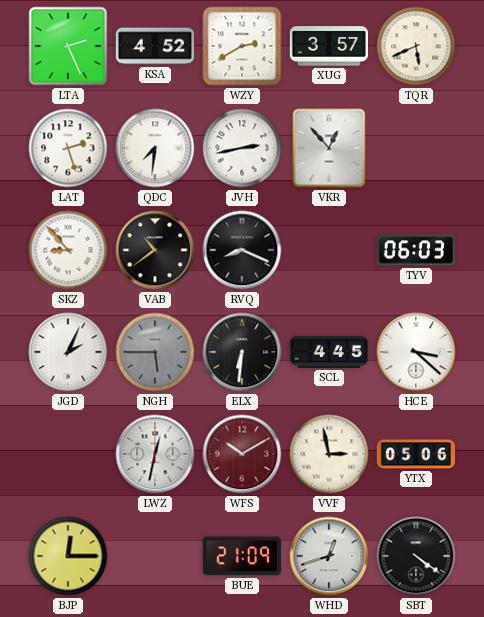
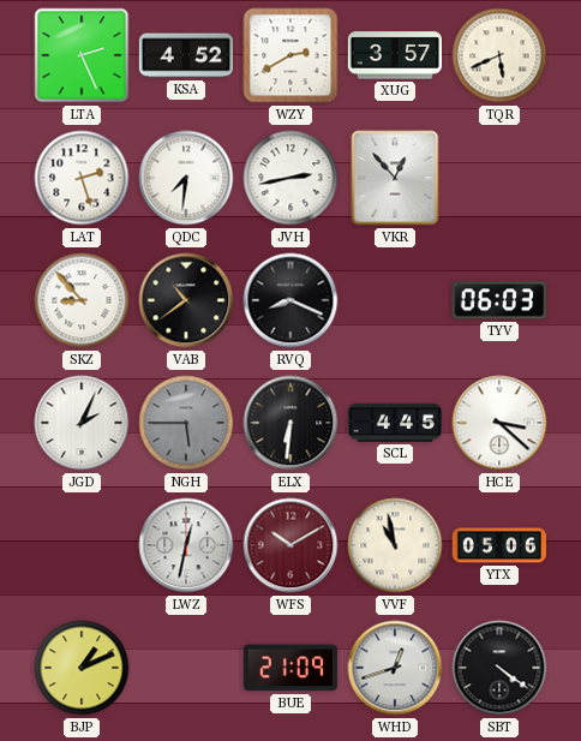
VVF: 2:58 -> 10:58 (395, 545)
BJP: 12:15 -> 1:11 (82, 668)
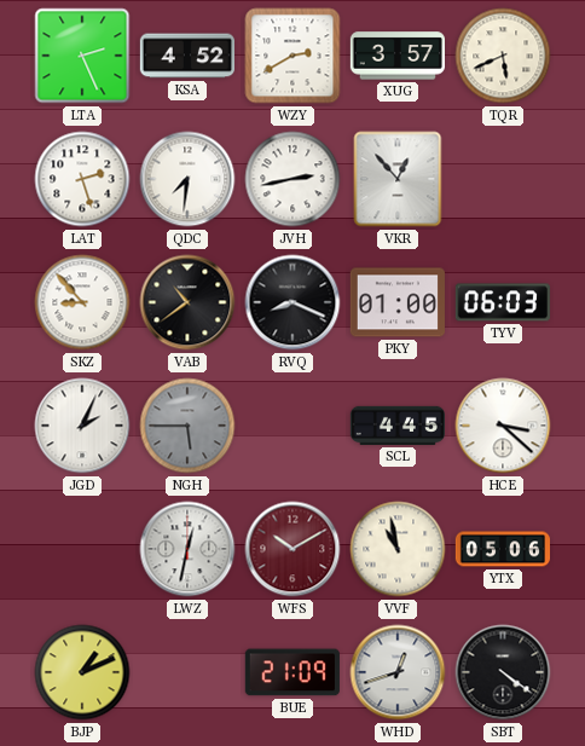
PKY: none -> 01:00 (398, 302)
ELX: 6:31 -> none (290, 423)
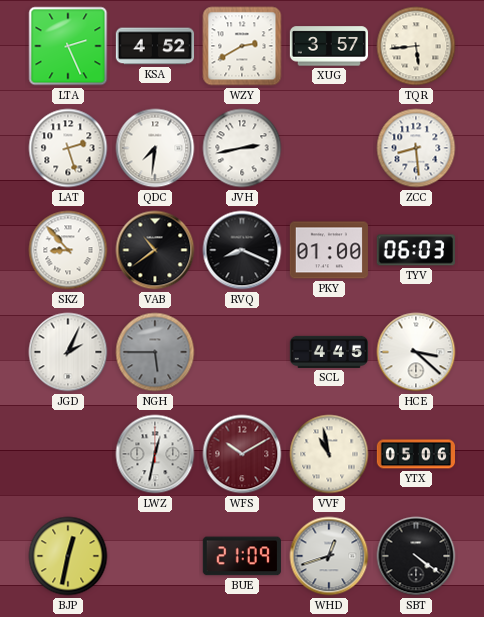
TQR: 5:41 -> 5:44 (416, 46)
VKR: 12:53 -> none (398, 179)
ZCC: none -> 8:29 (416, 148)
BJP: 1:11 -> 12:32 (68, 556)
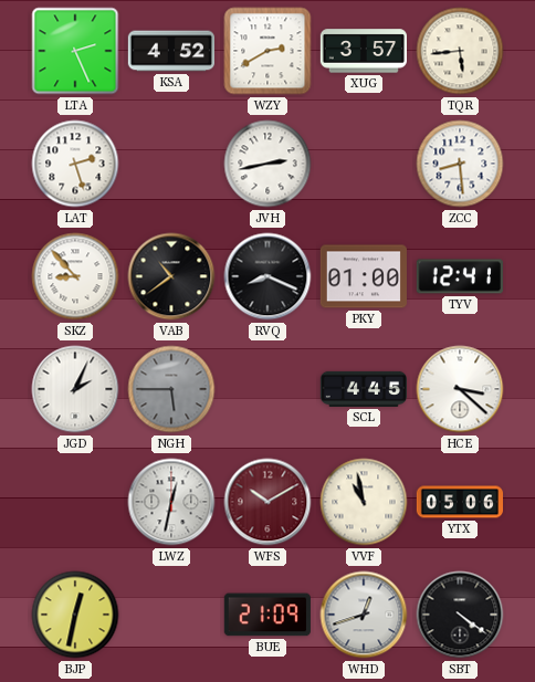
QDC: 7:31 -> none (155, 148)
TYV: 06:03 -> 12:41 (460, 276)
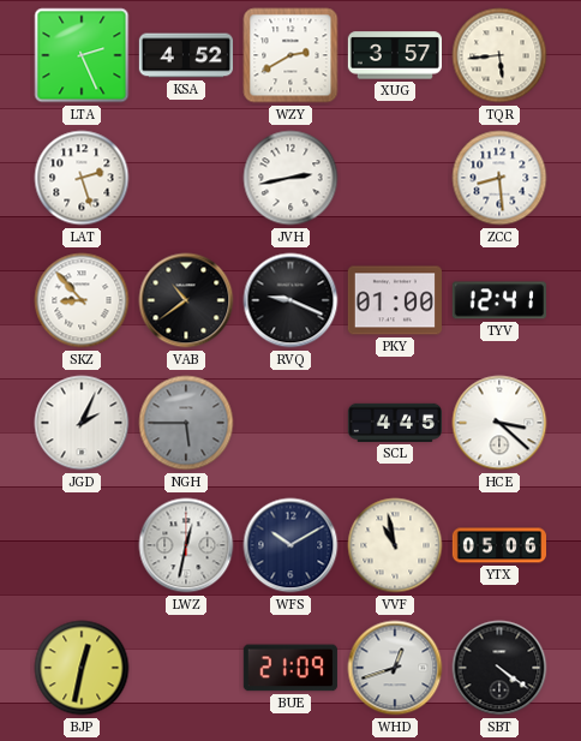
RVQ: 8:19 -> 9:19 (290, 300)
WFS dial: burgundy -> navy (290, 545)
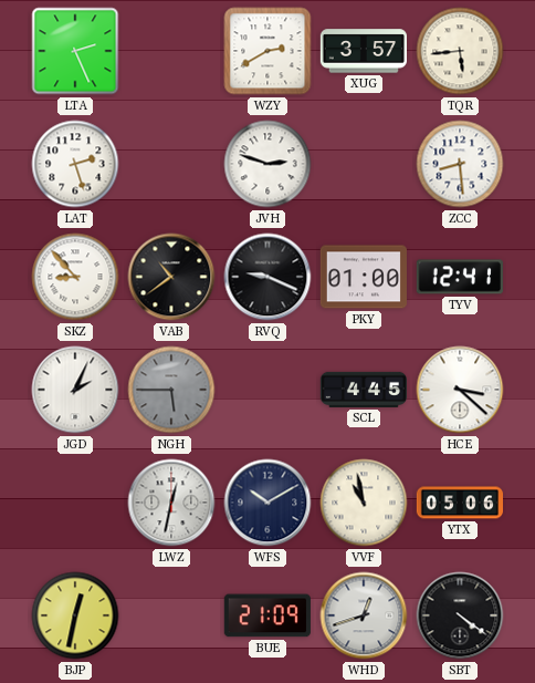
KSA: 4:52 -> none (185, 55)
JVH: 2:43 -> 2:48 (267, 164)
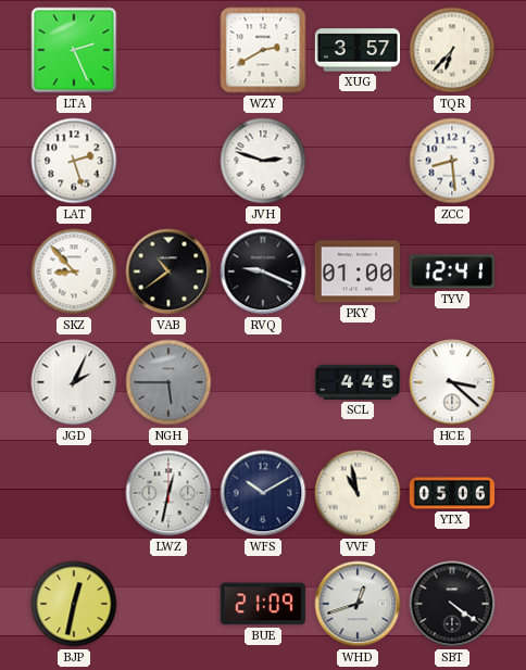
TQR: 5:44 -> 6:37 (452, 50)
